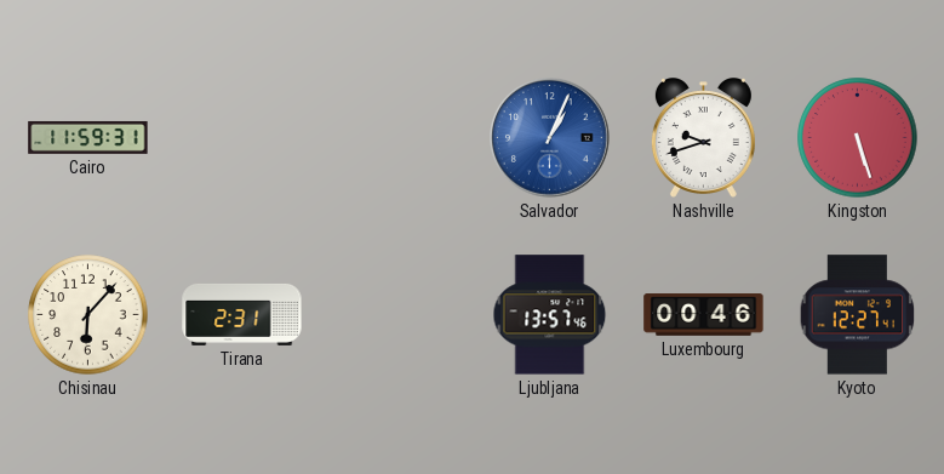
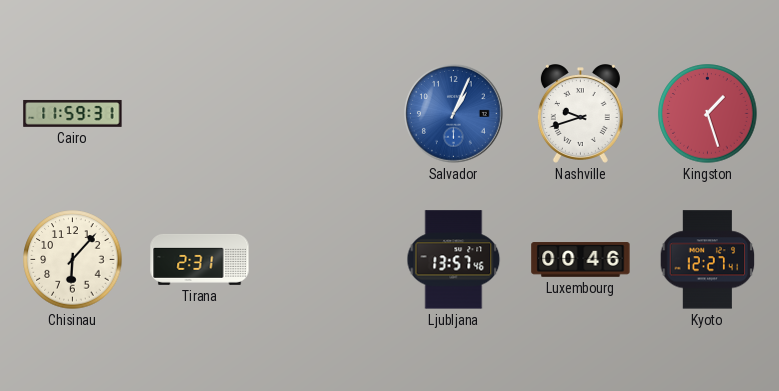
Kingston: 5:27 -> 1:27 (708, 114)
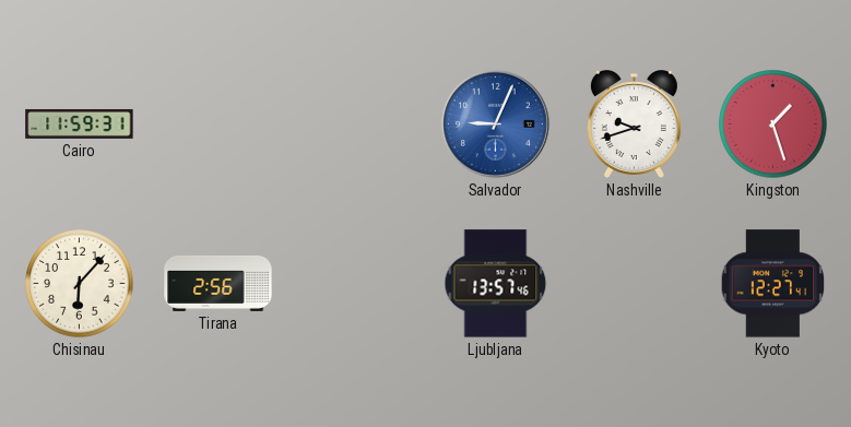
Salvador: 1:04 -> 9:04 (496, 124)
Tirana: 2:31 -> 2:56 (218, 283)
Luxembourg: 00:46 -> none (581, 260)
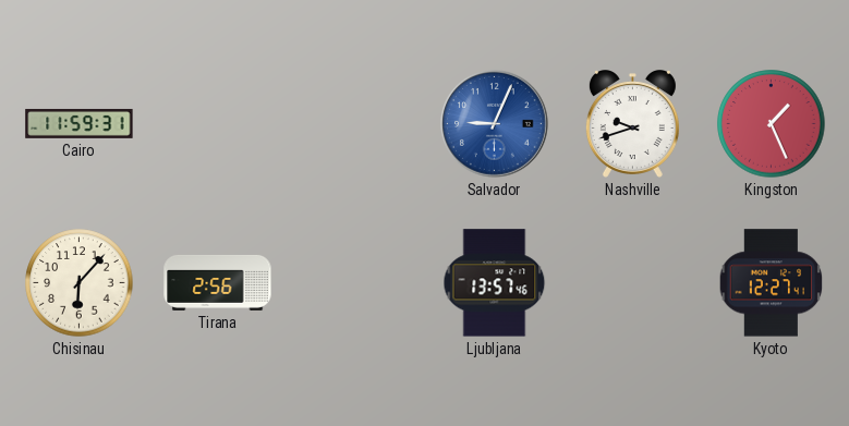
Kingston: 1:27 -> 1:26 (772, 124)
